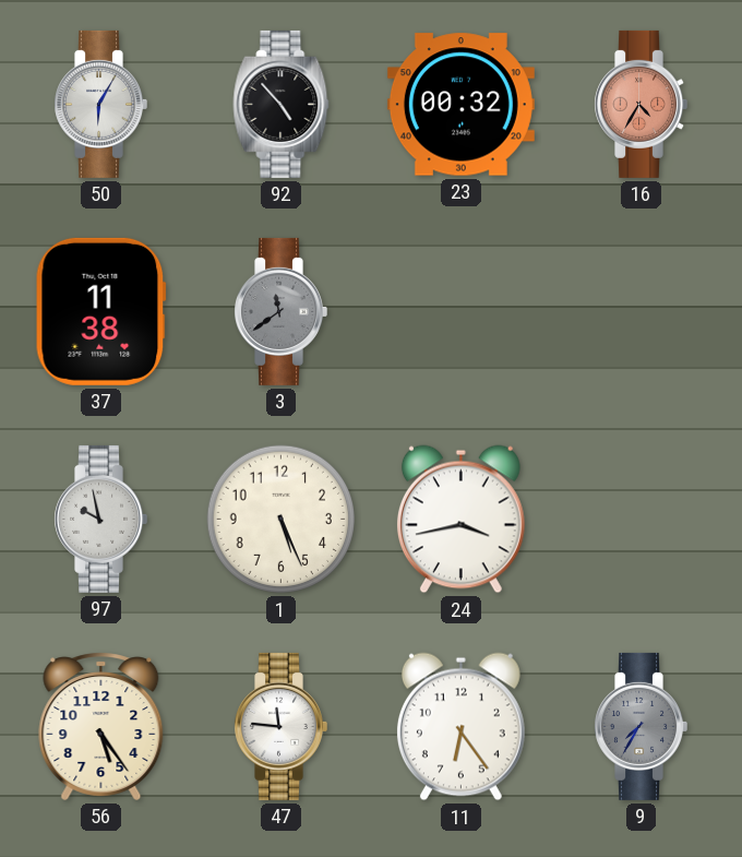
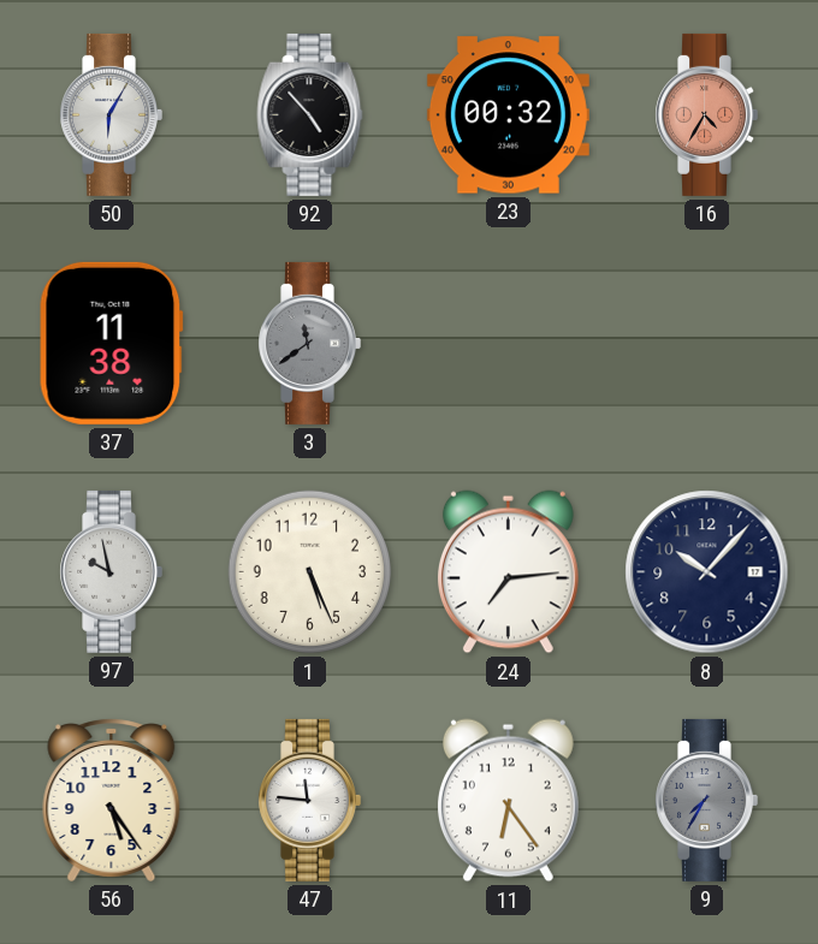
24: 3:43 -> 7:14 (508, 572)
8: none -> 10:07 (707, 572)
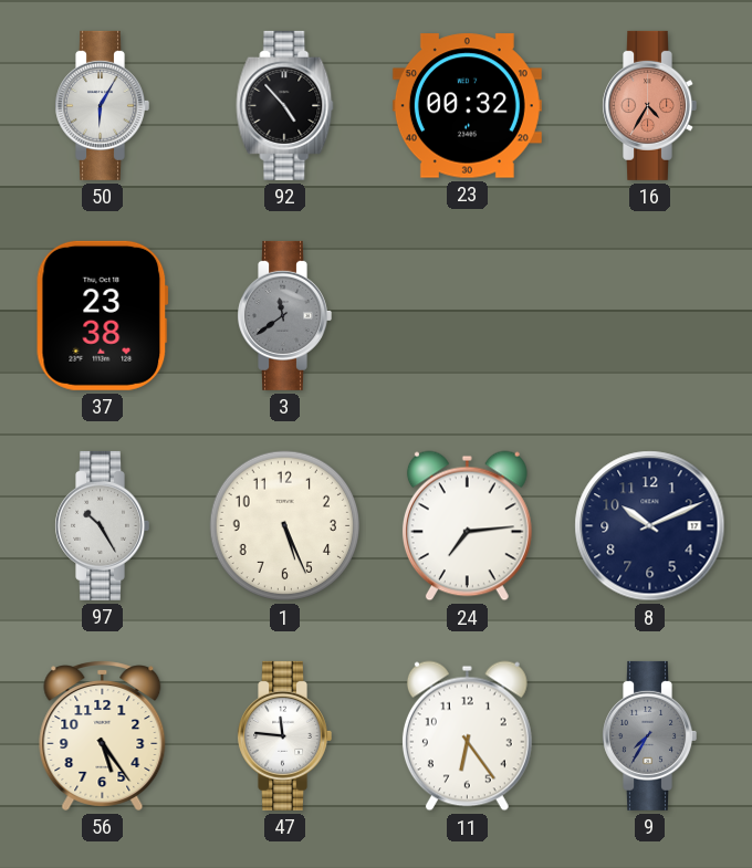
37: 11:38 -> 23:38 (102, 315)
97: 9:58 -> 10:25 (102, 525)
8: 10:07 -> 10:11 (650, 526)
